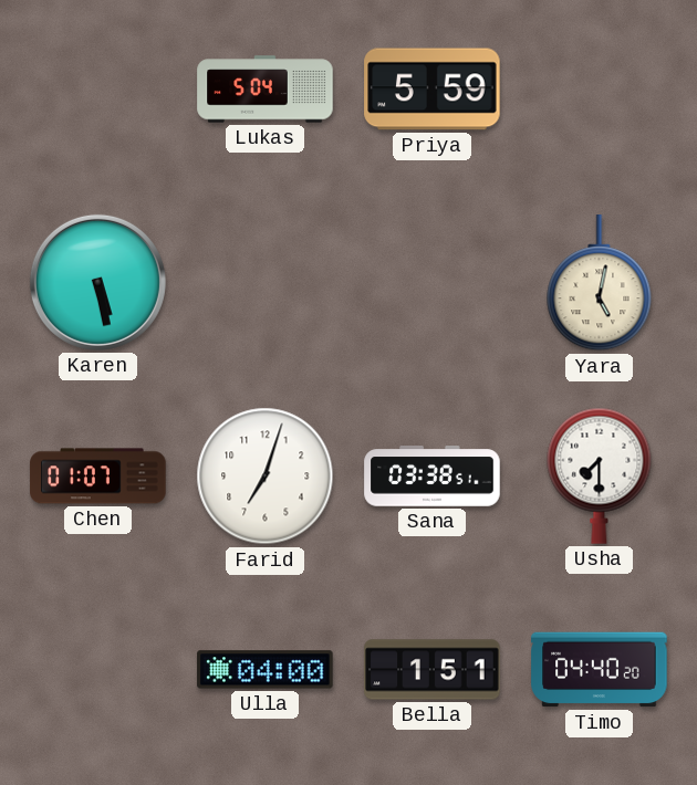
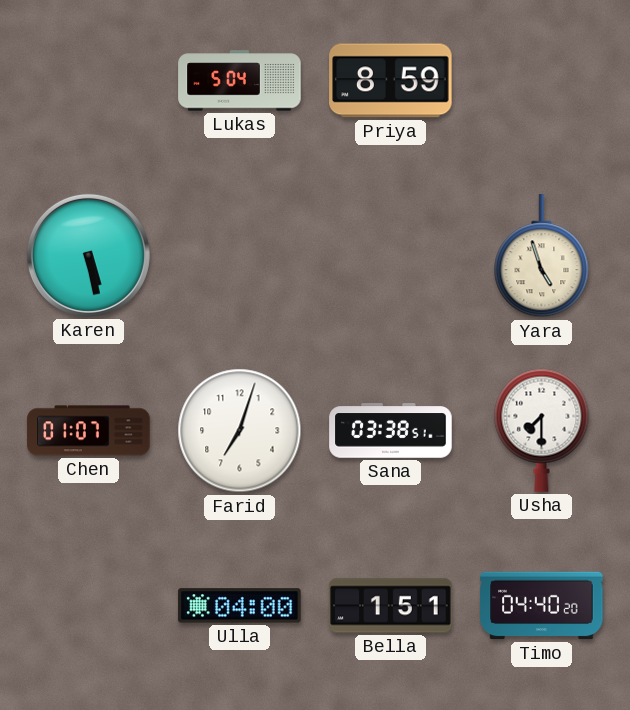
Priya: 5:59 -> 8:59 (391, 81)
Yara: 5:02 -> 4:57 (542, 256)
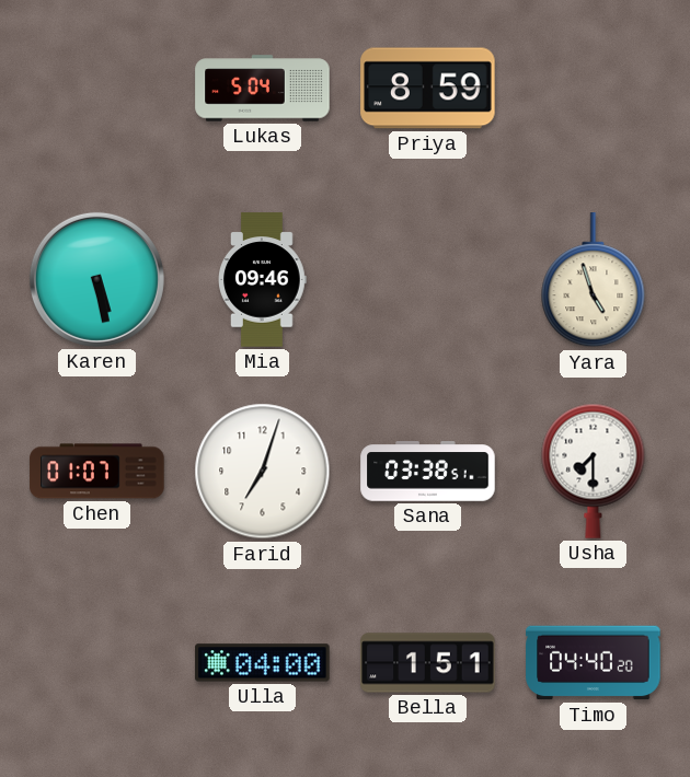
Mia: none -> 09:46 (263, 280)
